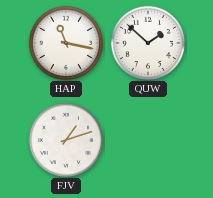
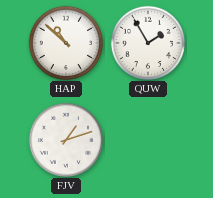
HAP: 11:17 -> 10:52 (65, 42)
QUW: 1:52 -> 1:55 (147, 42)
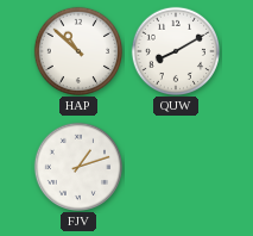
QUW: 1:55 -> 8:10 (175, 50)
